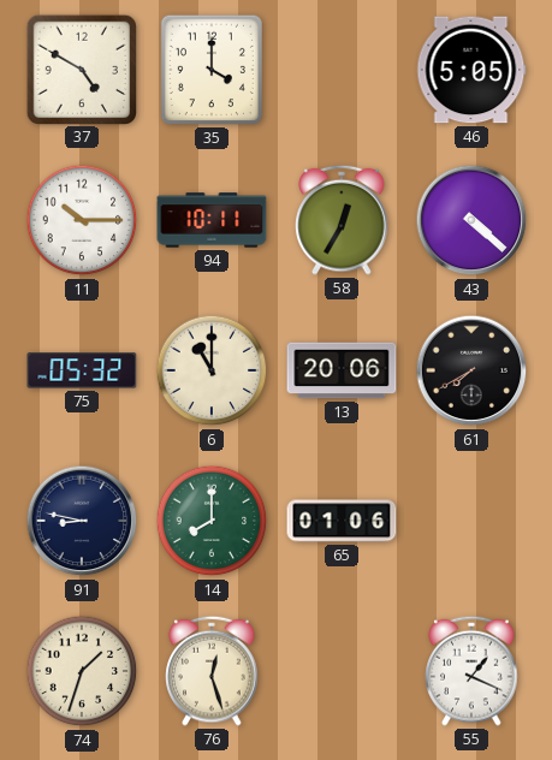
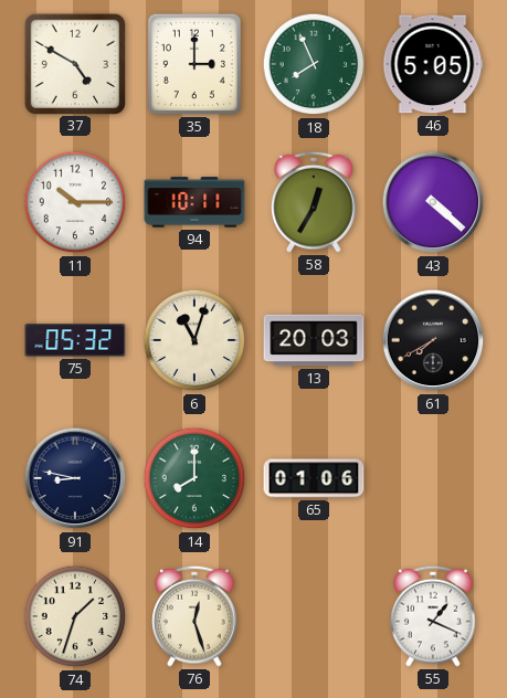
35: 4:00 -> 3:00 (194, 64)
18: none -> 7:56 (314, 64)
6: 11:00 -> 11:03 (194, 340)
13: 20:06 -> 20:03 (314, 340)
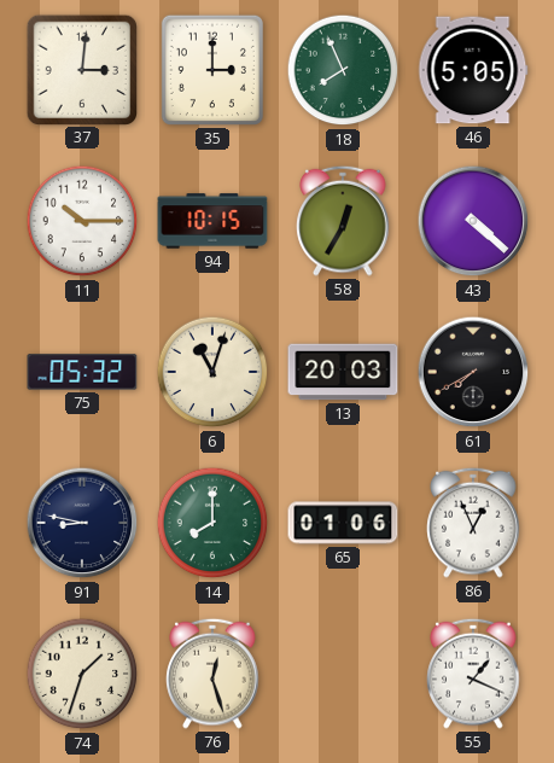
37: 4:50 -> 3:01 (81, 69)
94: 10:11 -> 10:15 (212, 221)
86: none -> 12:56 (473, 523)
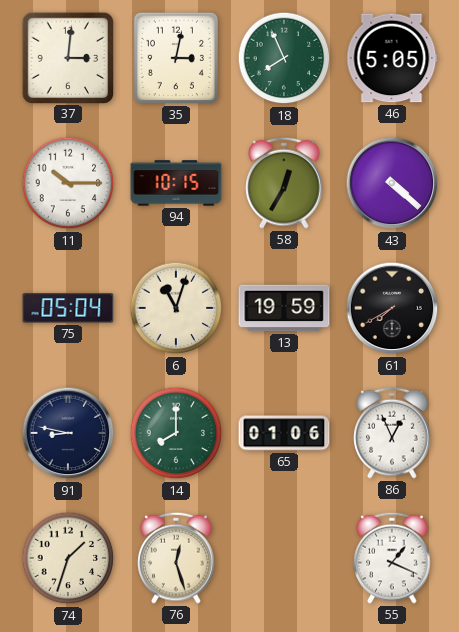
35: 3:00 -> 3:02 (176, 58)
75: 05:32 -> 05:04 (68, 308)
13: 20:03 -> 19:59 (284, 308)
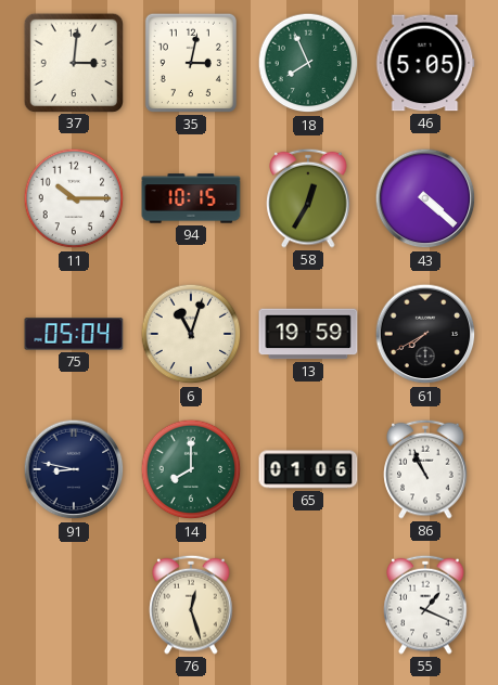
86: 12:56 -> 10:56 (425, 469)
74: 1:33 -> none (68, 558)
